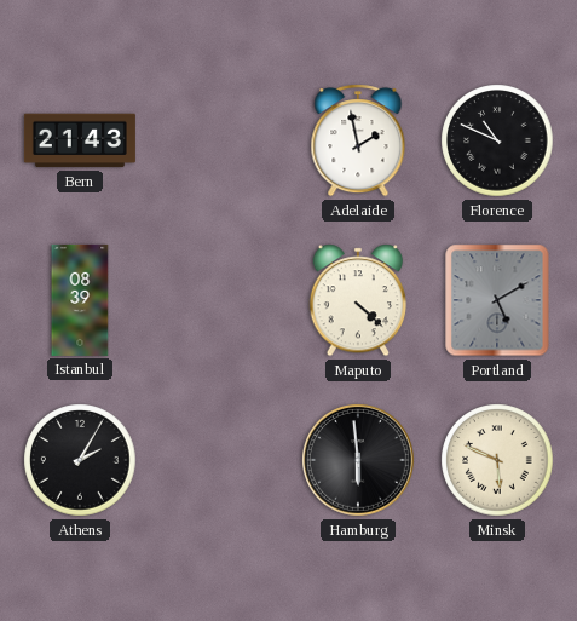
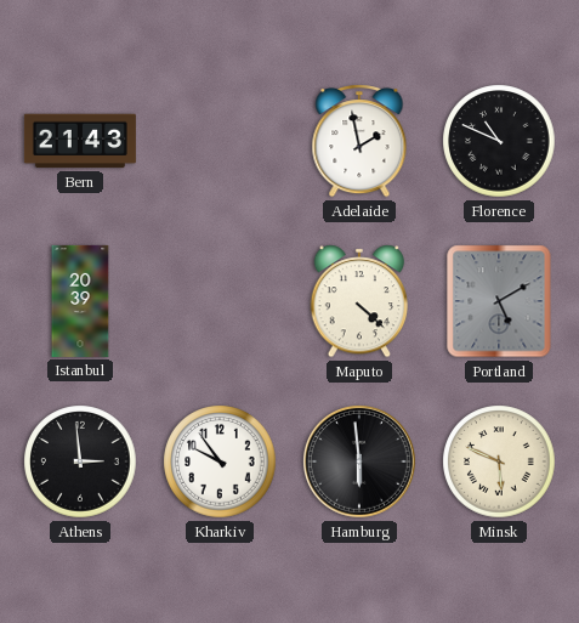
Istanbul: 08:39 -> 20:39 (80, 301)
Athens: 2:05 -> 2:59 (80, 461)
Kharkiv: none -> 9:54 (220, 461)
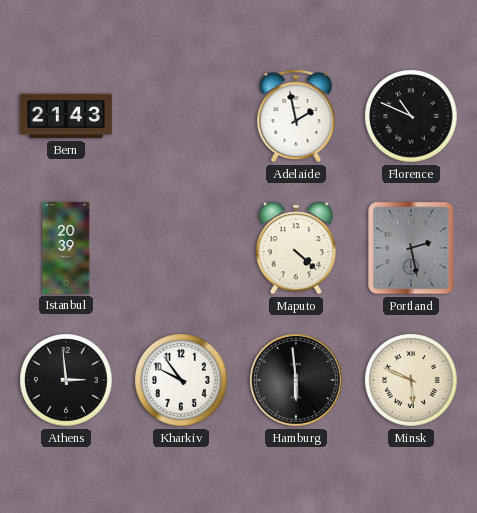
Portland: 5:10 -> 2:28 (411, 248)
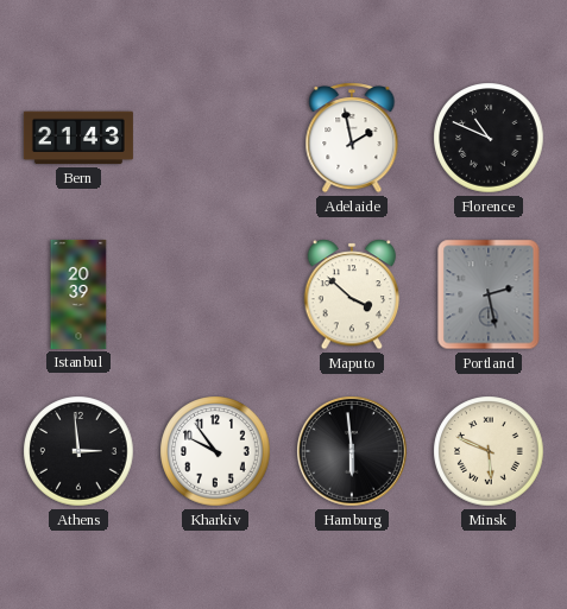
Maputo: 4:22 -> 3:52 (352, 294)
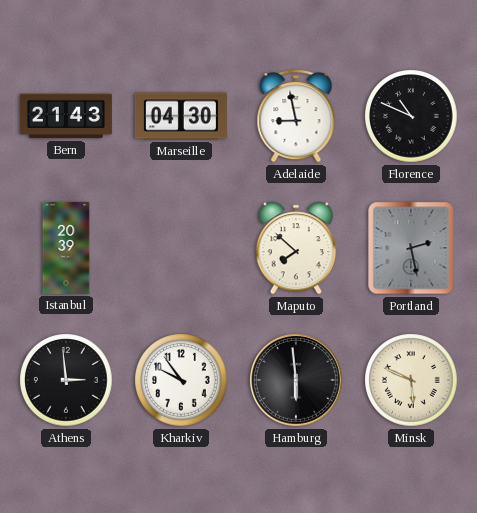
Marseille: none -> 04:30 (181, 116)
Adelaide: 1:58 -> 8:58 (296, 116)
Maputo: 3:52 -> 7:52 (296, 248)
